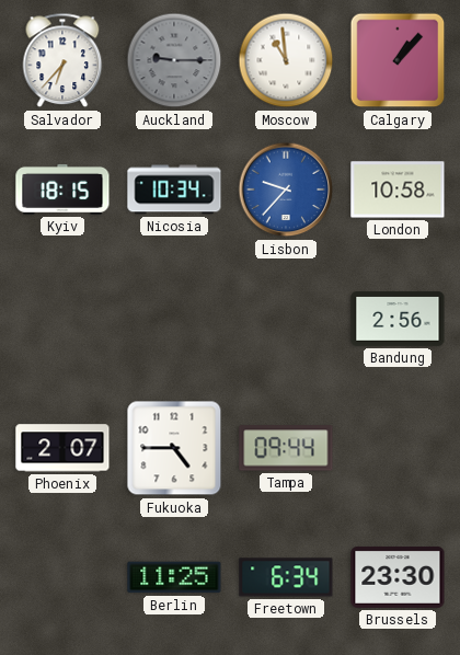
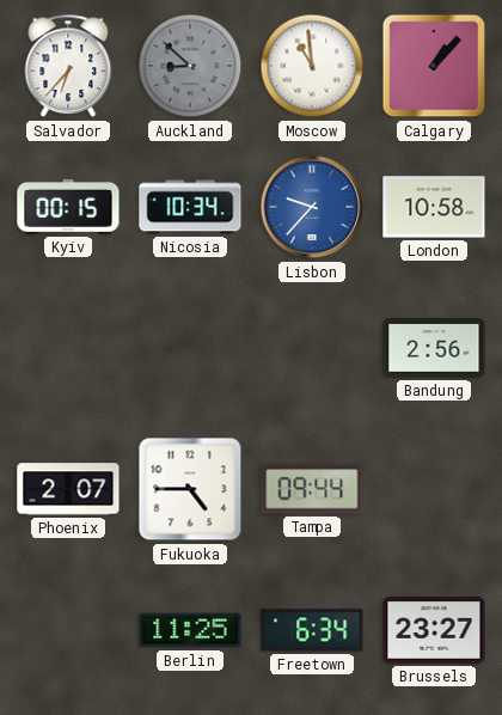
Auckland: 9:15 -> 8:52 (190, 66)
Kyiv: 18:15 -> 00:15 (68, 207)
Brussels: 23:30 -> 23:27 (434, 630)
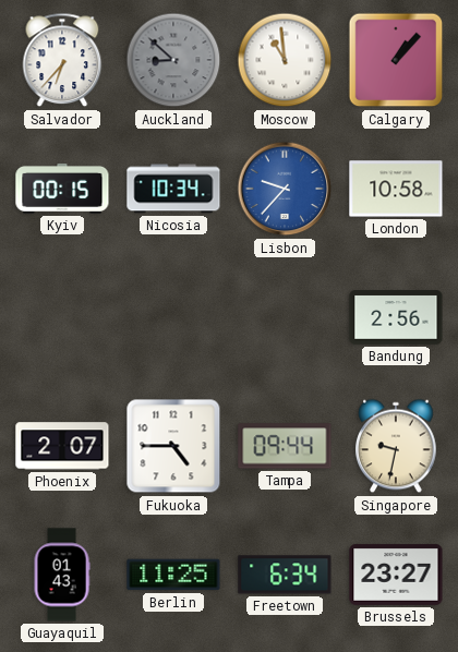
Singapore: none -> 9:32 (396, 446)
Guayaquil: none -> 01:43 (62, 575)
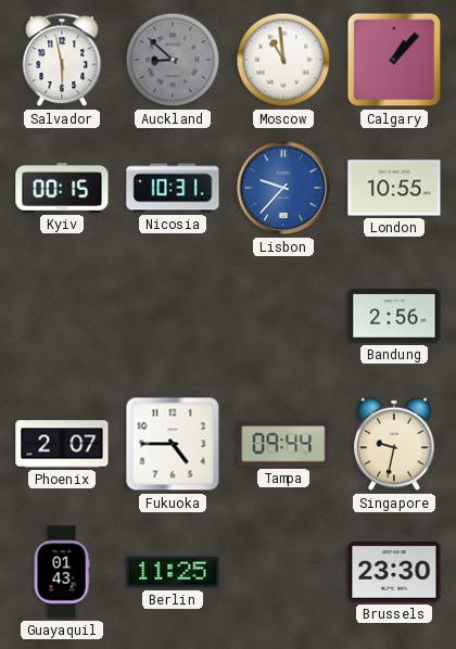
Salvador: 6:37 -> 5:58 (62, 60)
Nicosia: 10:34 -> 10:31 (173, 188)
London: 10:58 -> 10:55 (394, 188)
Freetown: 6:34 -> none (285, 575)
Brussels: 23:27 -> 23:30 (394, 572)
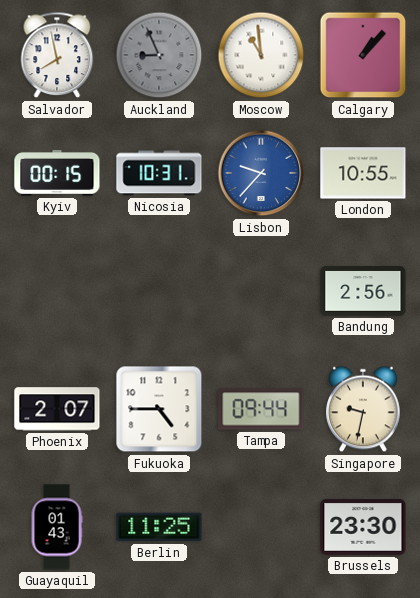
Salvador: 5:58 -> 7:58 (57, 55)
Auckland: 8:52 -> 8:56 (159, 55)
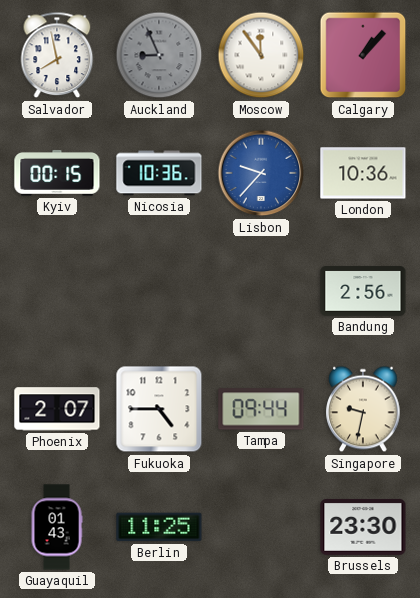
Moscow: 10:59 -> 11:54 (261, 55)
Nicosia: 10:31 -> 10:36 (159, 173)
London: 10:55 -> 10:36 (363, 173)
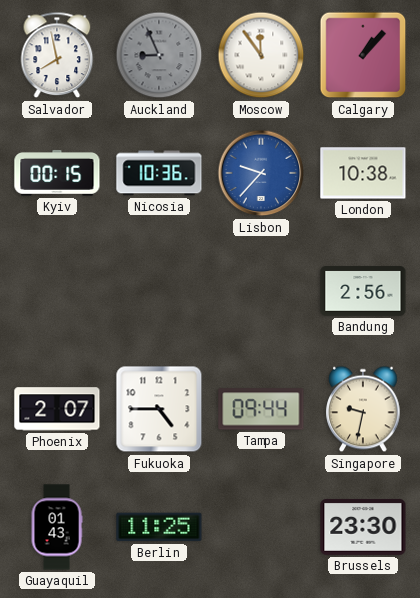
London: 10:36 -> 10:38 (363, 173)
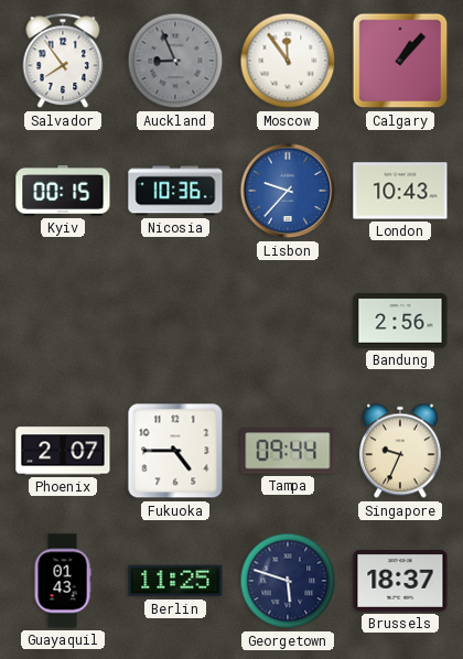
Salvador: 7:58 -> 7:54 (63, 61)
London: 10:38 -> 10:43 (400, 191)
Singapore: 9:32 -> 9:34 (400, 451)
Georgetown: none -> 5:48 (288, 581)
Brussels: 23:30 -> 18:37 (400, 581)
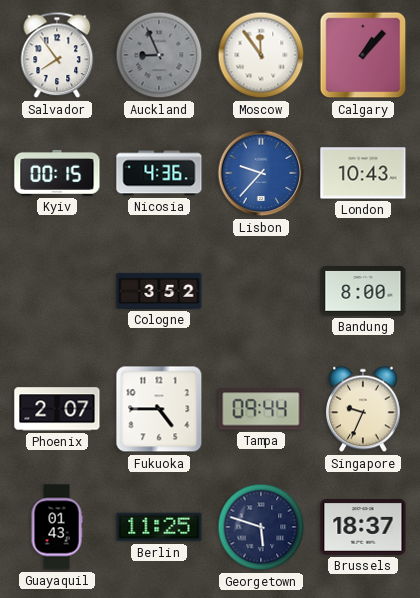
Nicosia: 10:36 -> 4:36 (159, 173)
Cologne: none -> 3:52 (159, 291)
Bandung: 2:56 -> 8:00 (363, 291)
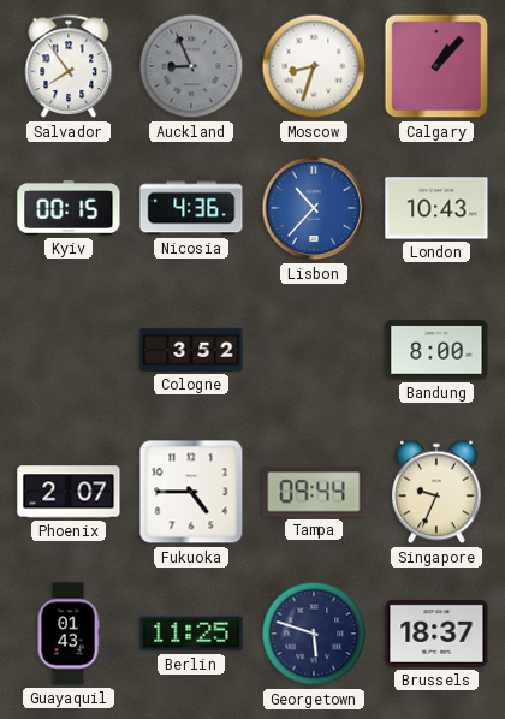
Moscow: 11:54 -> 8:33 (314, 66)
Lisbon: 9:37 -> 10:37 (314, 208)
